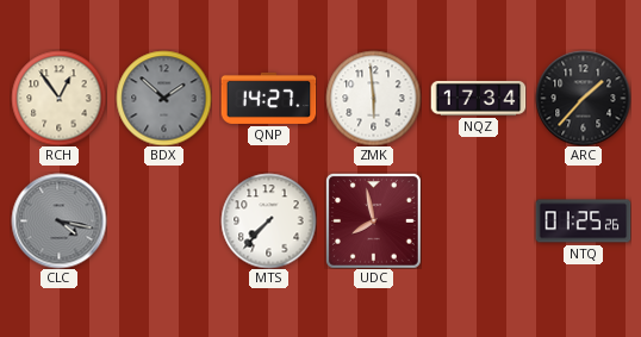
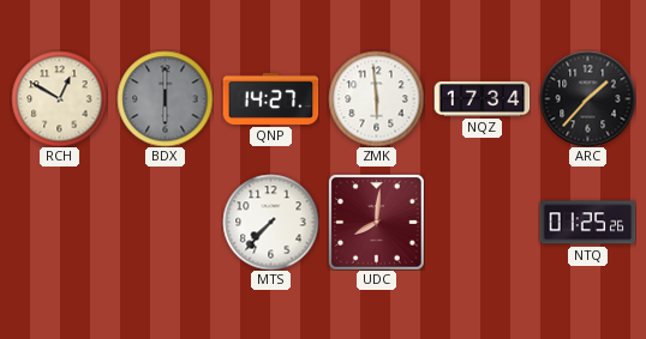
RCH: 12:54 -> 12:50 (59, 98)
BDX: 1:52 -> 6:00 (165, 98)
CLC: 4:17 -> none (58, 220)
UDC: 7:58 -> 8:01 (377, 223)
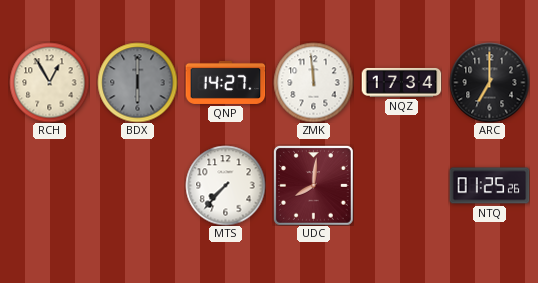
RCH: 12:50 -> 12:55 (49, 82)
ZMK: 5:59 -> 11:59 (313, 82)
ARC: 1:37 -> 7:00 (489, 82)
